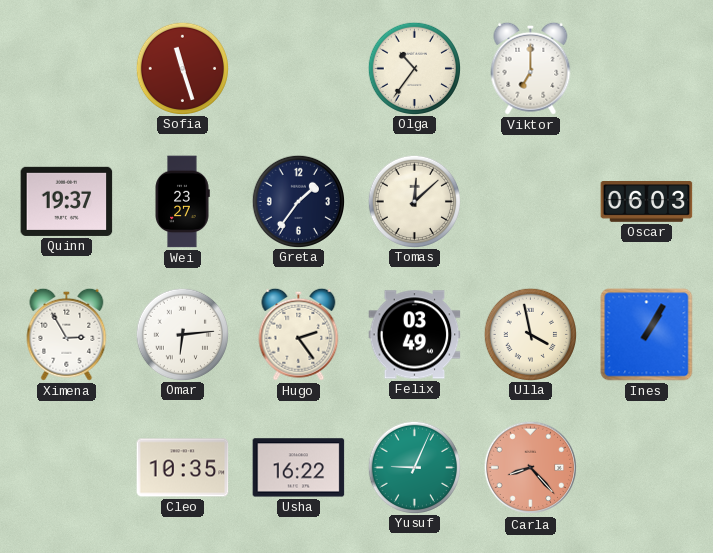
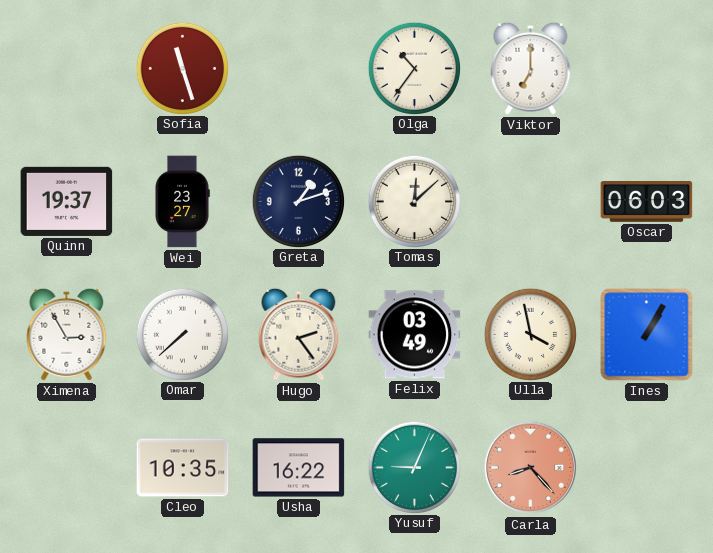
Greta: 1:36 -> 1:12 (298, 201)
Omar: 6:14 -> 7:38 (182, 334)
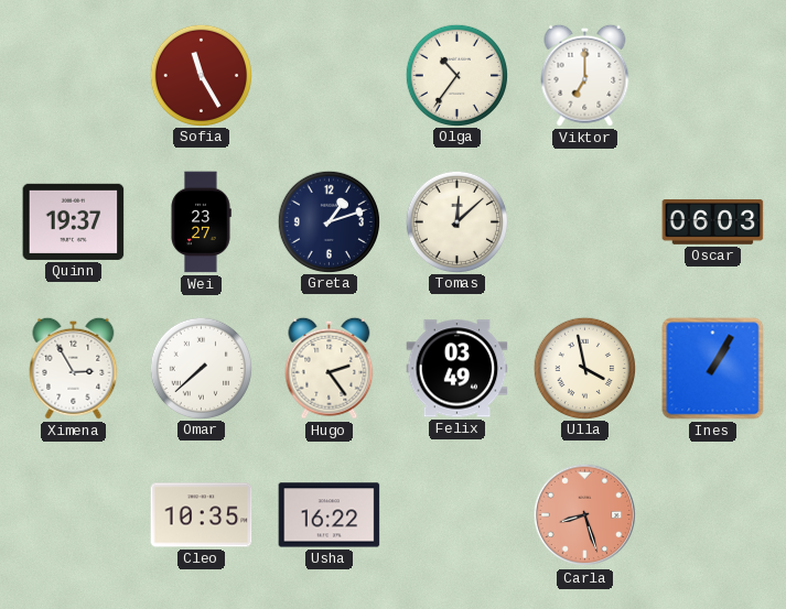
Sofia: 11:27 -> 11:25 (201, 75)
Yusuf: 9:04 -> none (414, 467)
Carla: 8:23 -> 8:27 (585, 515)
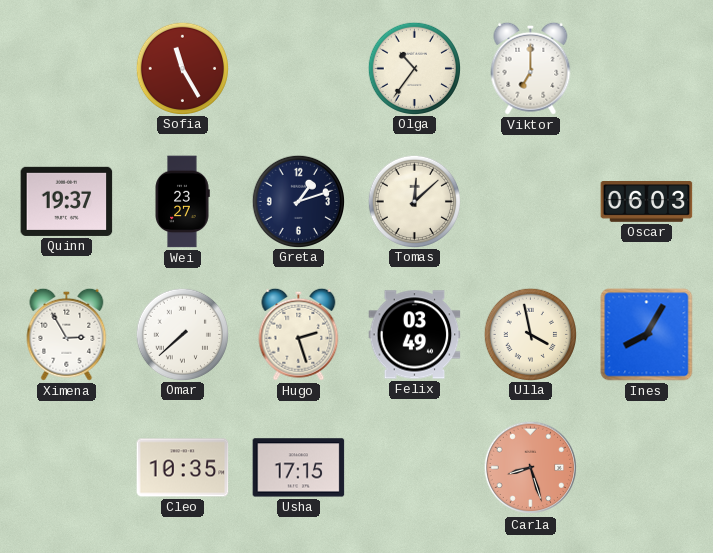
Hugo: 2:24 -> 2:27 (299, 334)
Ines: 1:05 -> 8:05 (647, 335)
Usha: 16:22 -> 17:15 (299, 468)
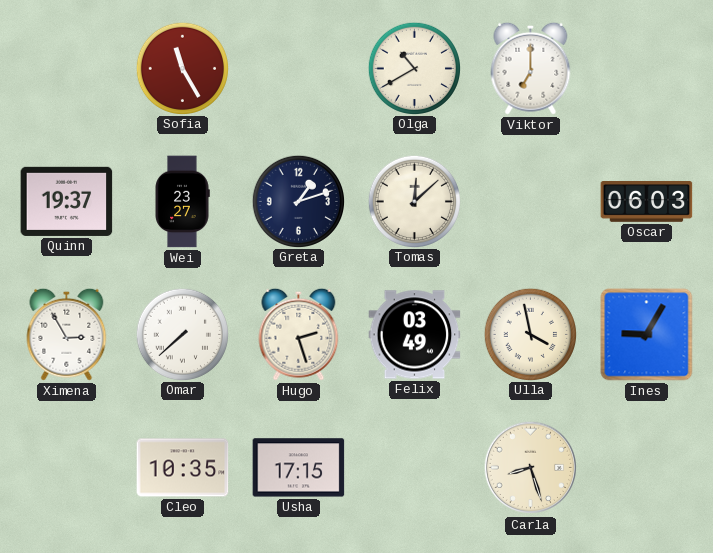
Olga: 10:36 -> 10:40 (414, 68)
Ines: 8:05 -> 9:05 (647, 335)
Carla dial: salmon -> cream (531, 468)
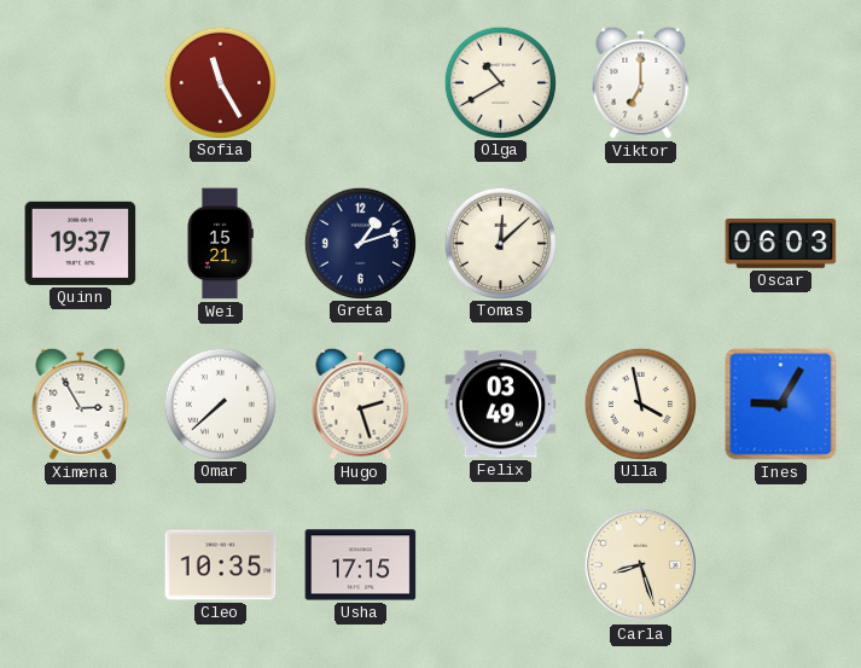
Wei: 23:27 -> 15:21 (220, 244)
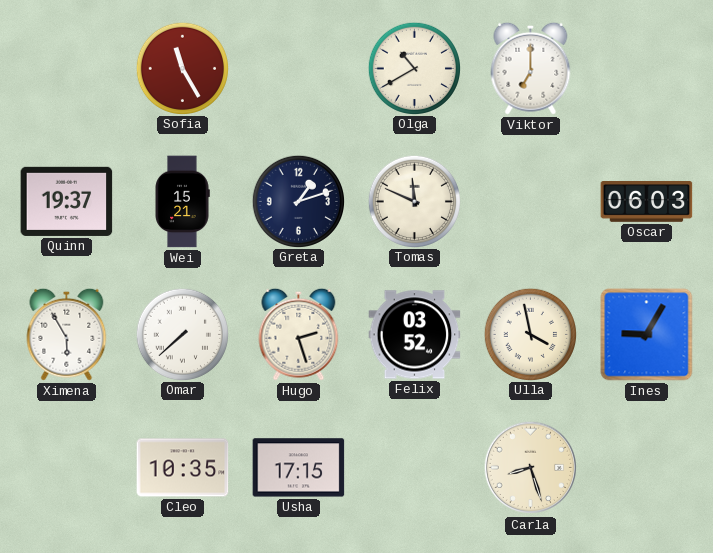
Tomas: 12:08 -> 11:49 (414, 201)
Ximena: 2:55 -> 5:55 (67, 334)
Felix: 03:49 -> 03:52 (415, 335)
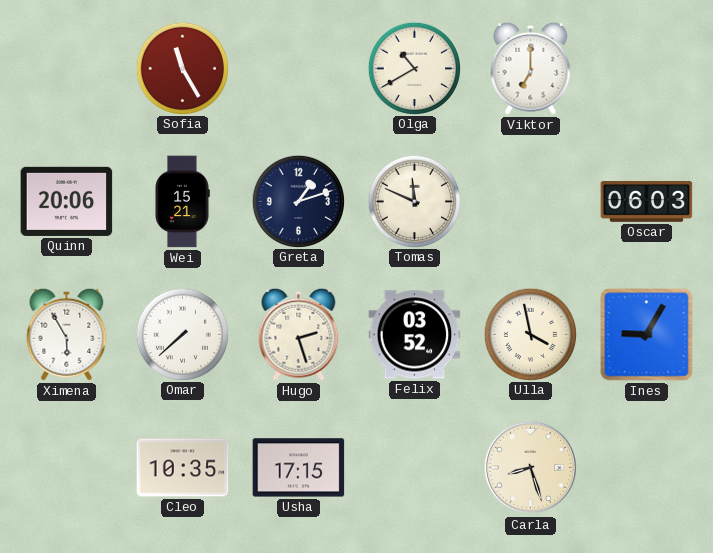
Quinn: 19:37 -> 20:06 (67, 201)
